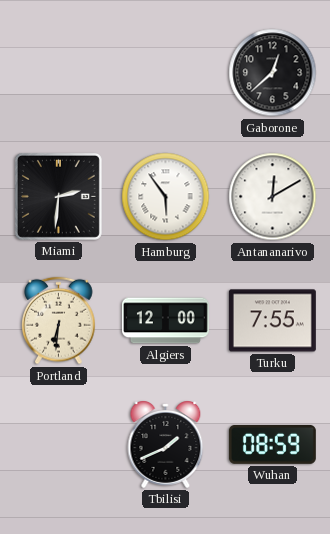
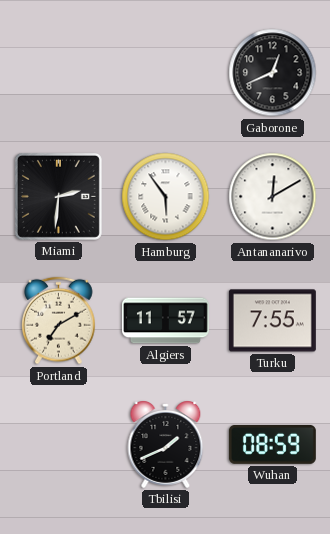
Gaborone: 12:38 -> 12:41 (273, 73)
Portland: 6:31 -> 7:10 (59, 321)
Algiers: 12:00 -> 11:57 (165, 321)
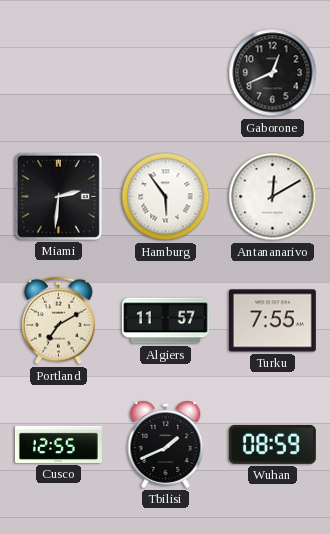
Cusco: none -> 12:55 (59, 444)
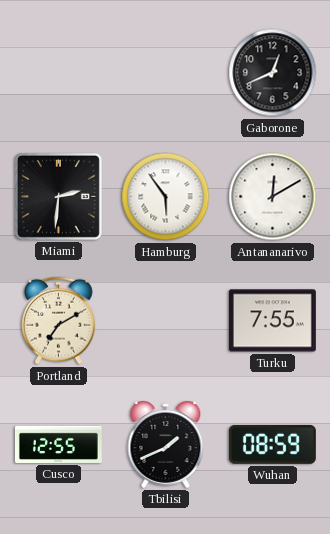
Algiers: 11:57 -> none (165, 321)
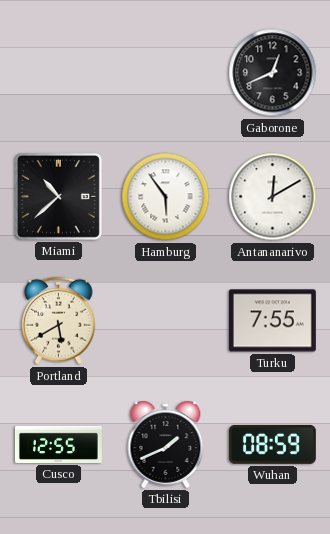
Miami: 2:31 -> 10:38 (58, 196)
Portland: 7:10 -> 5:40 (59, 321)
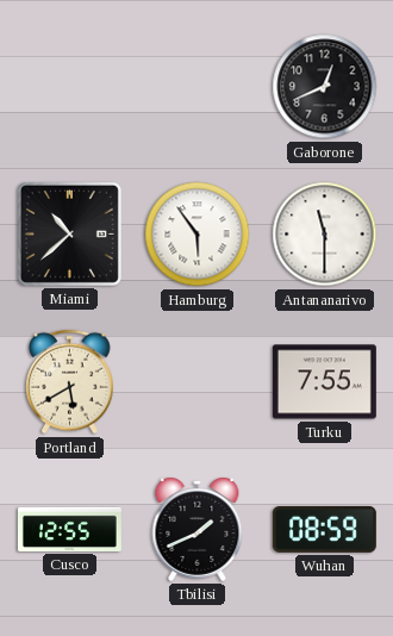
Antananarivo: 12:10 -> 11:30 (325, 235)
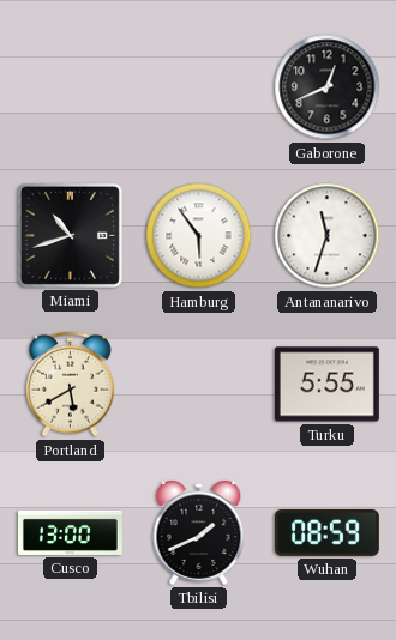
Miami: 10:38 -> 10:42 (70, 235)
Antananarivo: 11:30 -> 11:33 (328, 236)
Turku: 7:55 -> 5:55 (326, 385)
Cusco: 12:55 -> 13:00 (71, 532)
